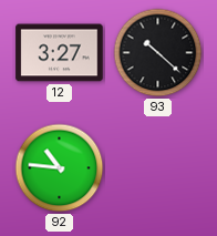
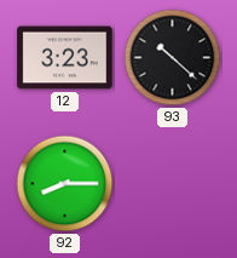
12: 3:27 -> 3:23 (65, 58)
92: 10:46 -> 8:15 (65, 184)
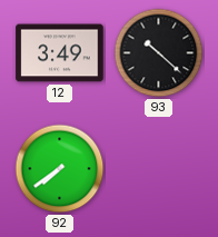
12: 3:23 -> 3:49 (60, 53)
92: 8:15 -> 7:39 (60, 169)
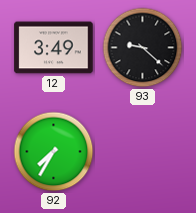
93: 10:22 -> 9:22 (143, 48)
92: 7:39 -> 7:35 (54, 152)
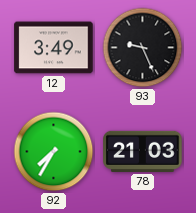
93: 9:22 -> 9:26 (143, 48)
78: none -> 21:03 (143, 151)
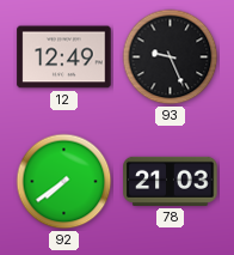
12: 3:49 -> 12:49 (64, 57)
92: 7:35 -> 7:39 (64, 182)
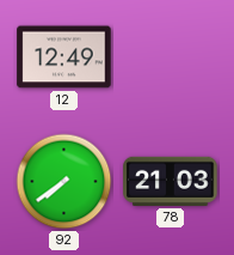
93: 9:26 -> none (171, 57)
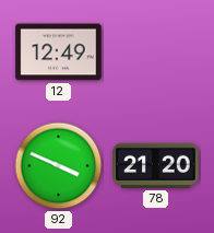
92: 7:39 -> 3:49 (59, 166)
78: 21:03 -> 21:20 (156, 165)
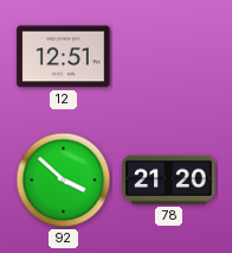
12: 12:49 -> 12:51 (64, 57)
92: 3:49 -> 3:52 (64, 181)
